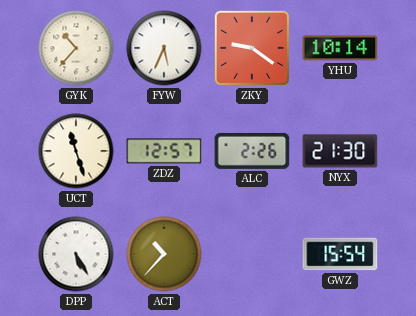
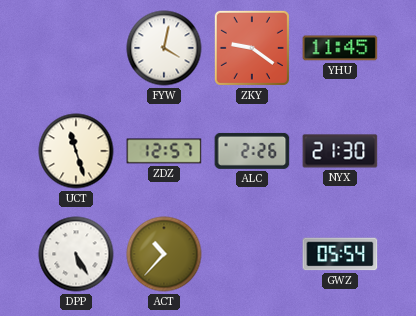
GYK: 10:37 -> none (76, 48)
FYW: 5:34 -> 4:02 (164, 48)
YHU: 10:14 -> 11:45 (340, 48)
GWZ: 15:54 -> 05:54 (340, 254)
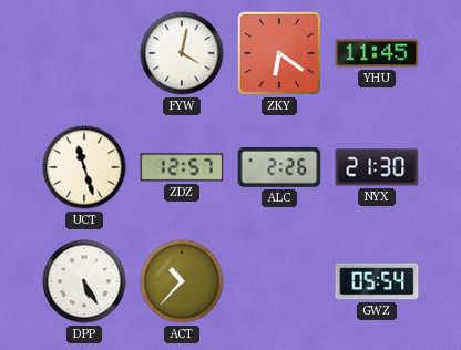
ZKY: 9:21 -> 6:21 (279, 53)
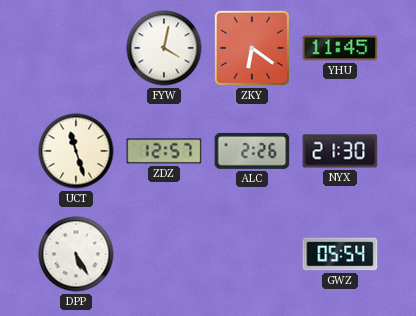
ACT: 10:37 -> none (182, 281)
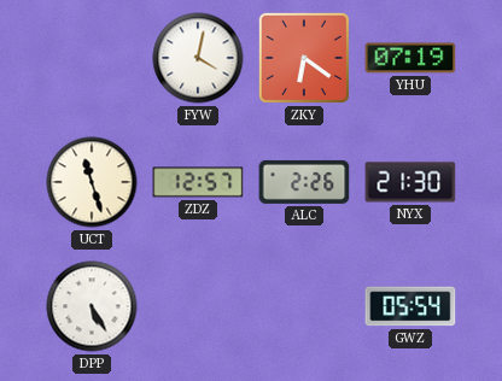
YHU: 11:45 -> 07:19 (410, 58)
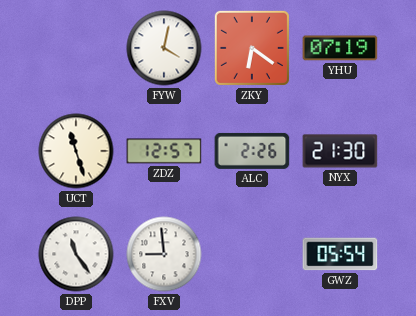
DPP: 5:25 -> 11:24 (76, 254)
FXV: none -> 8:59 (164, 254)
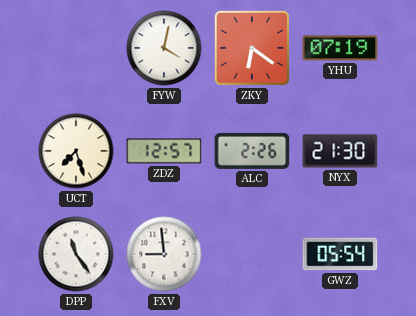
UCT: 11:27 -> 7:27 (76, 151)
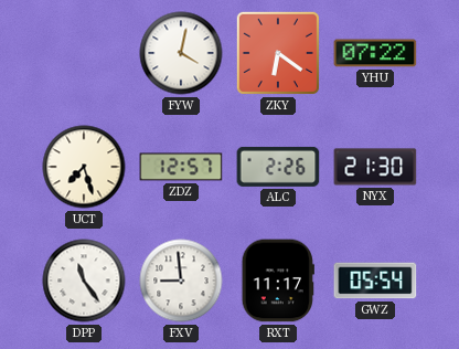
YHU: 07:19 -> 07:22 (375, 53)
RXT: none -> 11:17 (278, 281)
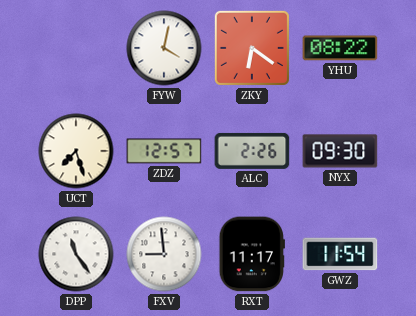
YHU: 07:22 -> 08:22 (340, 48)
NYX: 21:30 -> 09:30 (340, 151)
GWZ: 05:54 -> 11:54 (340, 254)
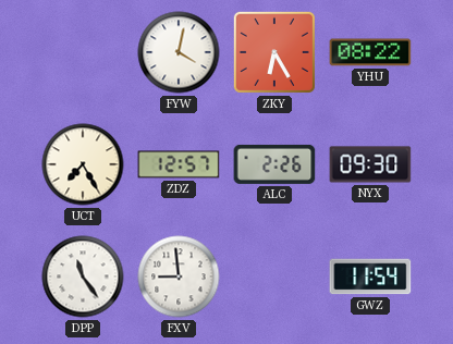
ZKY: 6:21 -> 6:25 (274, 52)
UCT: 7:27 -> 7:25 (83, 164)
RXT: 11:17 -> none (252, 254)
